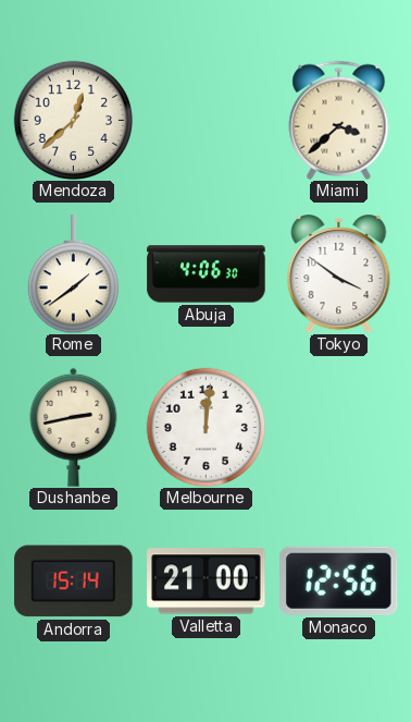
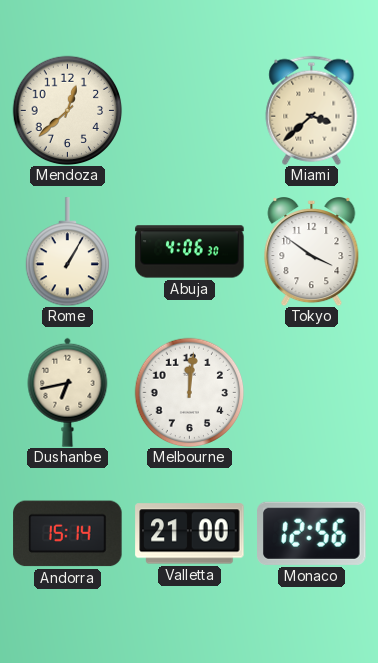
Rome: 1:39 -> 1:05 (67, 252)
Dushanbe: 2:43 -> 6:43 (68, 392)
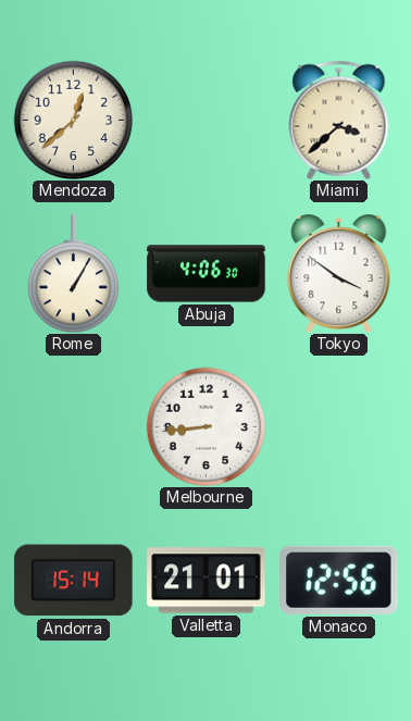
Dushanbe: 6:43 -> none (68, 392)
Melbourne: 12:01 -> 8:44 (205, 426)
Valletta: 21:00 -> 21:01 (207, 581)
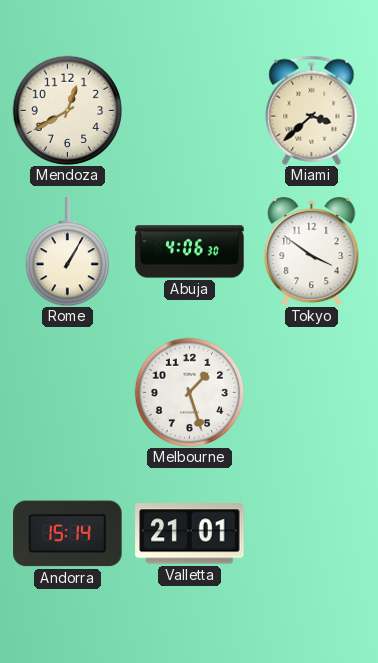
Mendoza: 12:38 -> 12:40 (67, 110)
Melbourne: 8:44 -> 1:27 (189, 392)
Monaco: 12:56 -> none (339, 580)
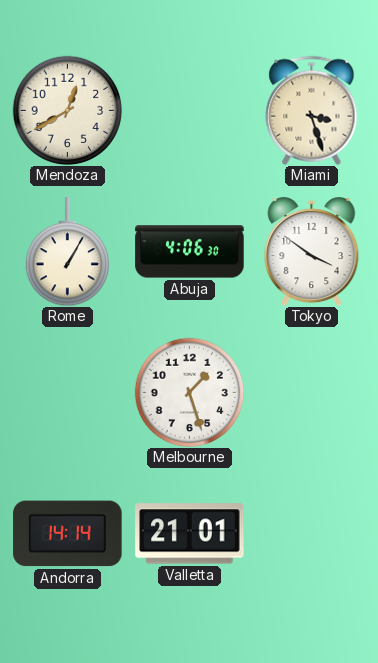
Miami: 3:38 -> 3:27 (312, 110)
Andorra: 15:14 -> 14:14 (68, 534)
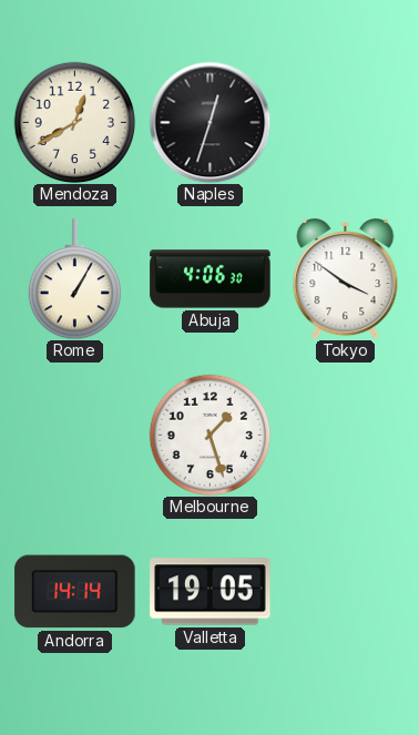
Naples: none -> 12:33 (209, 122)
Miami: 3:27 -> none (312, 110)
Valletta: 21:01 -> 19:05 (211, 592)
